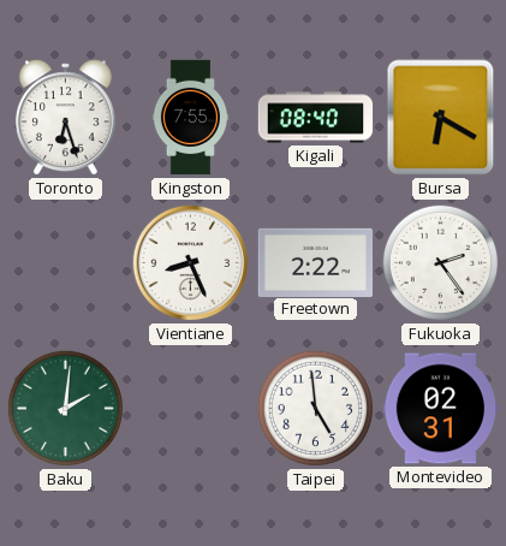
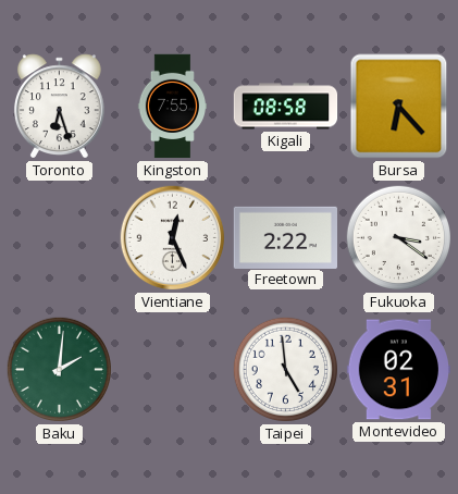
Kigali: 08:40 -> 08:58 (286, 107)
Bursa: 6:20 -> 6:23 (399, 107)
Vientiane: 8:26 -> 12:26 (173, 238)
Fukuoka: 2:24 -> 3:21 (398, 237)
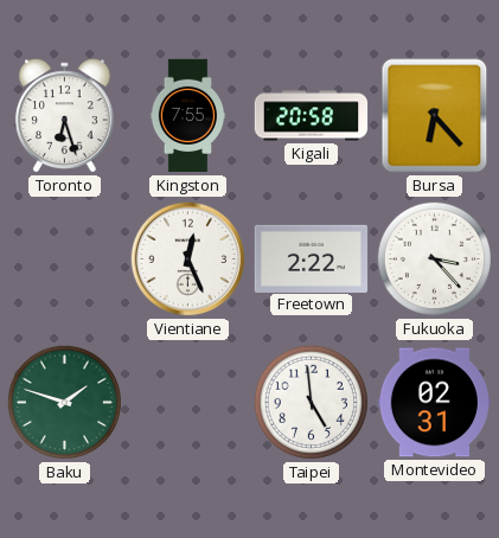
Kigali: 08:58 -> 20:58 (312, 116)
Fukuoka: 3:21 -> 3:23 (434, 258)
Baku: 2:01 -> 1:48 (64, 402)
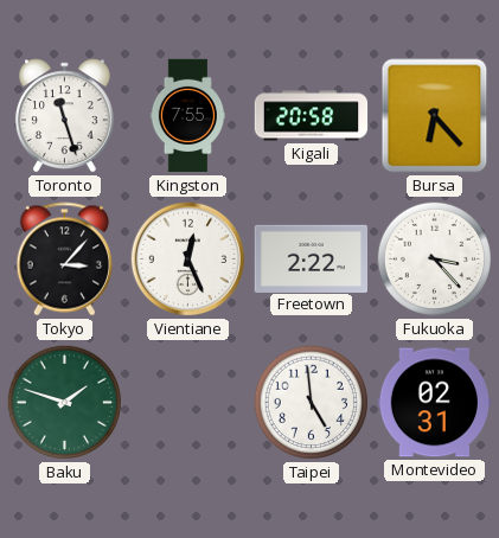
Toronto: 6:27 -> 11:27 (64, 116)
Tokyo: none -> 3:07 (64, 260)
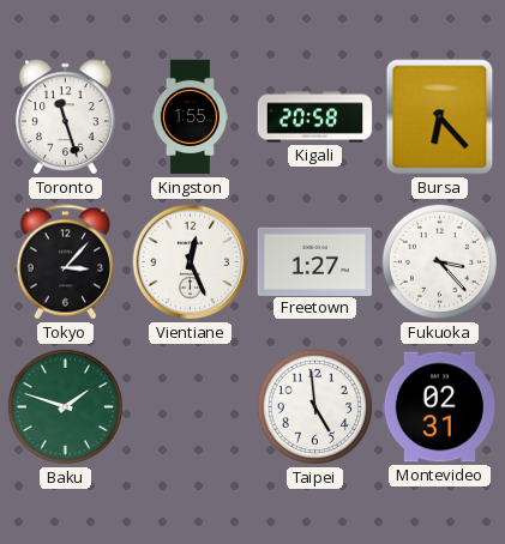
Kingston: 7:55 -> 1:55 (190, 117)
Freetown: 2:22 -> 1:27 (314, 261)
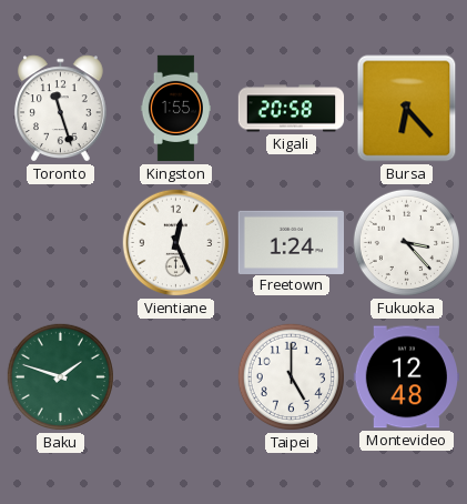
Tokyo: 3:07 -> none (65, 262)
Freetown: 1:27 -> 1:24 (291, 242)
Taipei: 4:59 -> 5:00 (291, 376)
Montevideo: 02:31 -> 12:48 (406, 377)
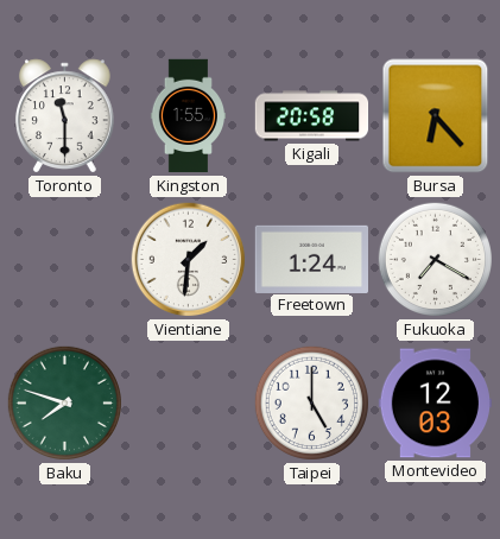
Toronto: 11:27 -> 11:30 (64, 116)
Vientiane: 12:26 -> 1:31 (189, 260)
Fukuoka: 3:23 -> 7:20 (435, 259)
Baku: 1:48 -> 7:48 (64, 402)
Montevideo: 12:48 -> 12:03 (435, 404)
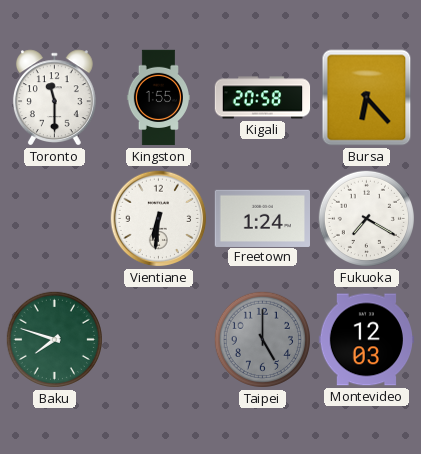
Vientiane: 1:31 -> 6:31 (159, 219)
Taipei dial: white -> grey (262, 339)
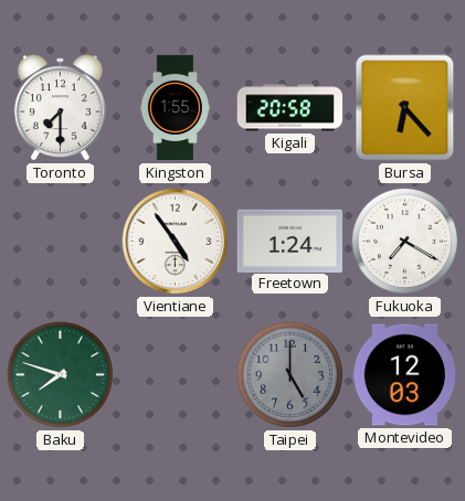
Toronto: 11:30 -> 7:30 (60, 108)
Vientiane: 6:31 -> 4:54 (176, 242)
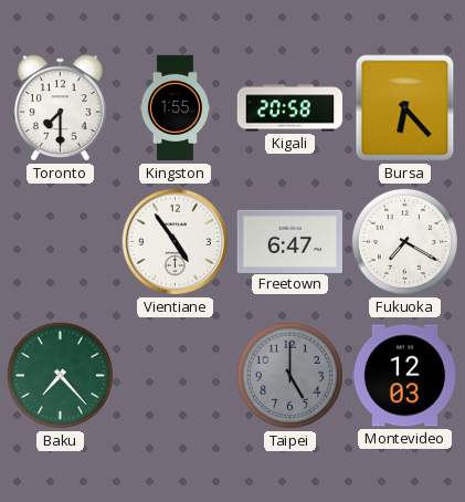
Freetown: 1:24 -> 6:47 (289, 241)
Baku: 7:48 -> 7:23 (60, 375)
